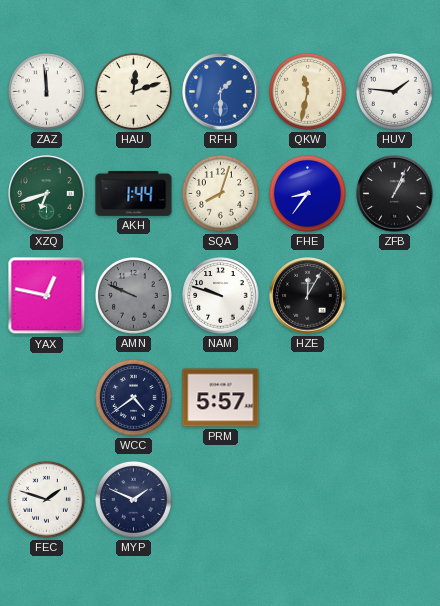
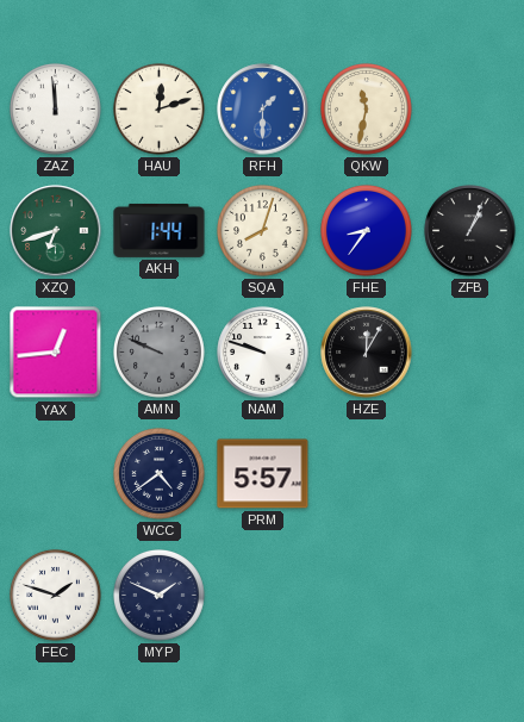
HUV: 1:46 -> none (395, 92)
YAX: 12:47 -> 12:44 (56, 353)
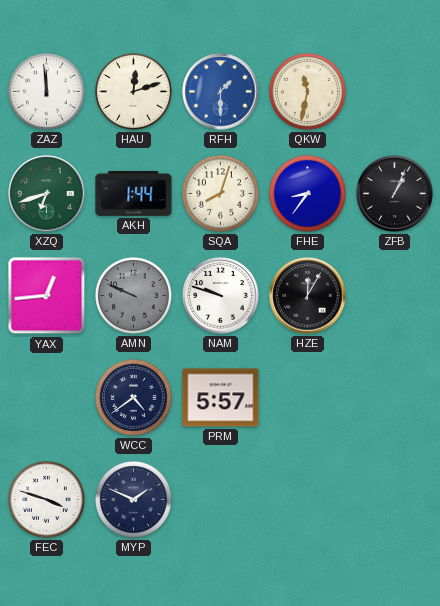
FEC: 1:48 -> 3:48 (47, 500)
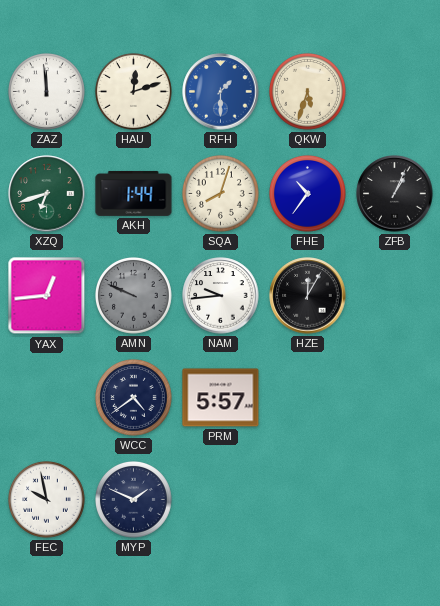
QKW: 11:32 -> 5:33 (308, 92)
FHE: 8:36 -> 10:36 (308, 194)
NAM: 9:48 -> 9:44 (221, 296)
FEC: 3:48 -> 9:58 (47, 500)
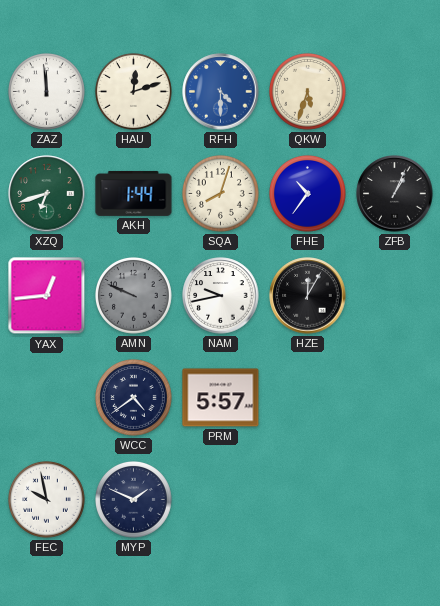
RFH: 1:30 -> 4:30 (221, 92)
NAM: 9:44 -> 9:43 (221, 296)
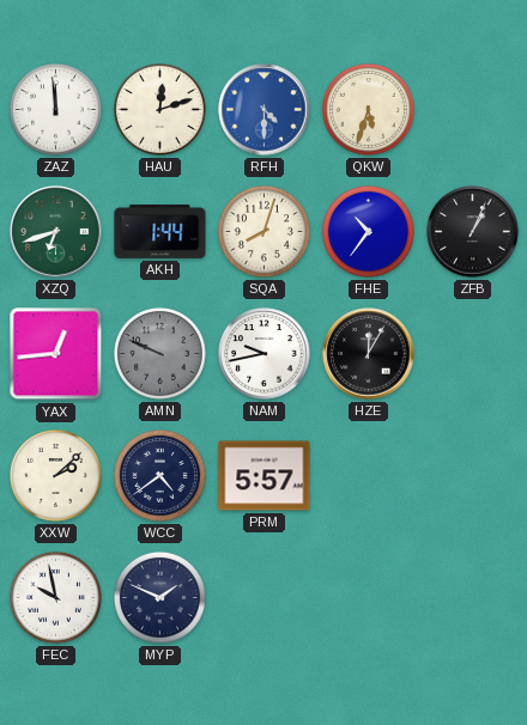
XXW: none -> 2:08 (56, 476)
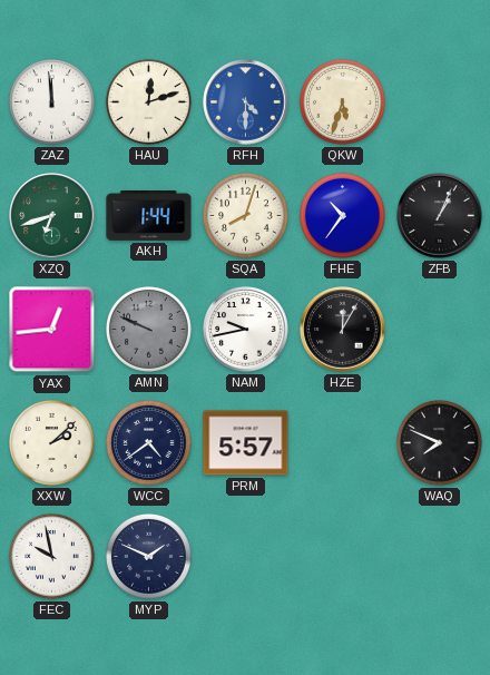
WAQ: none -> 7:49 (440, 443)
